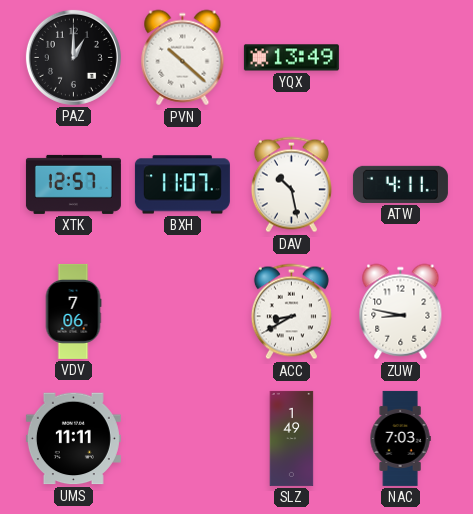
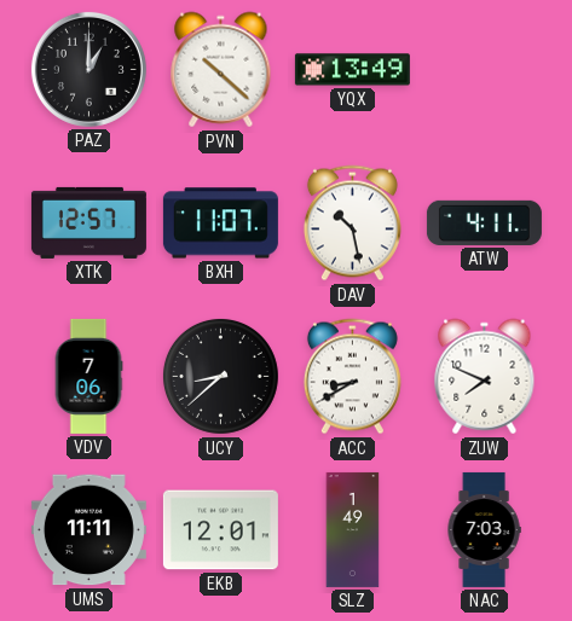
UCY: none -> 8:38 (220, 376)
ZUW: 8:47 -> 7:49 (485, 377)
EKB: none -> 12:01 (220, 530)
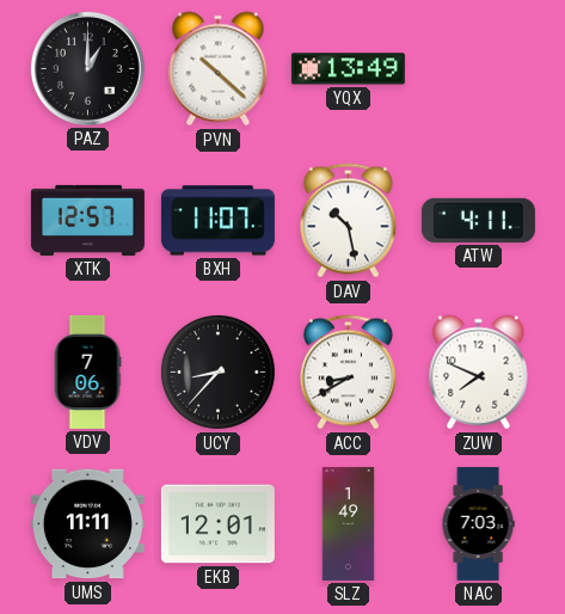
UCY: 8:38 -> 8:37 (217, 372)
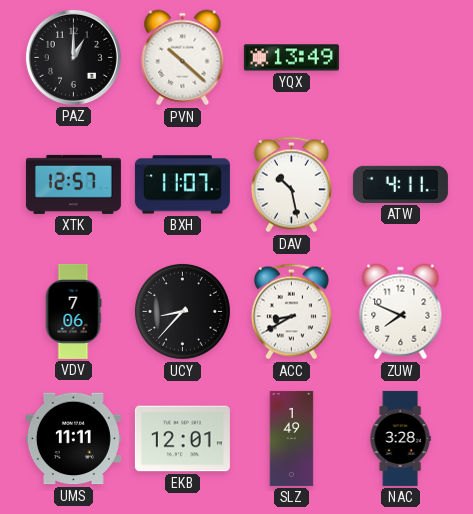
NAC: 7:03 -> 3:28 (400, 438)
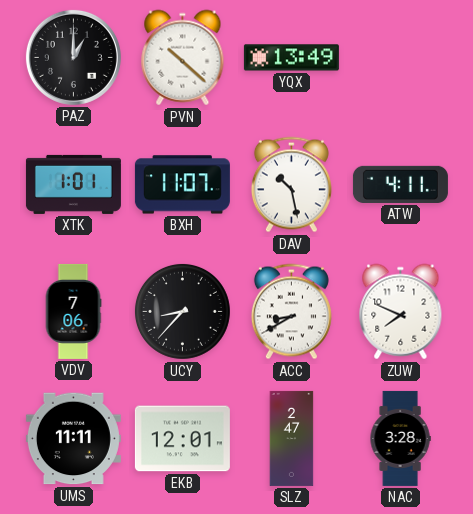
XTK: 12:57 -> 1:01 (73, 184)
SLZ: 1:49 -> 2:47 (292, 438)
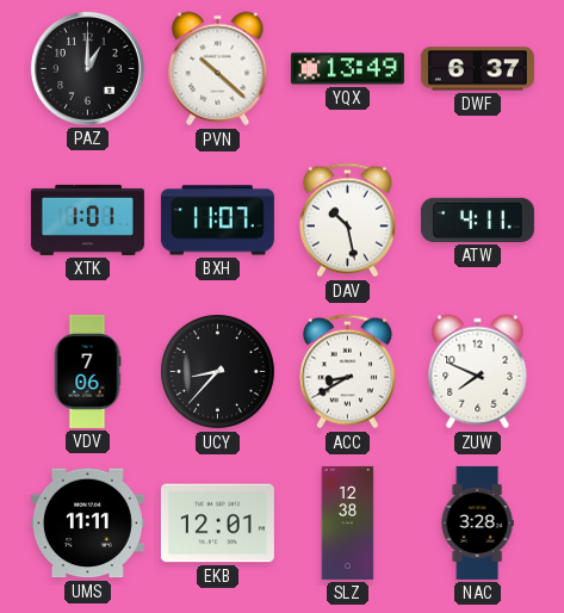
DWF: none -> 6:37 (477, 69)
SLZ: 2:47 -> 12:38 (348, 522)
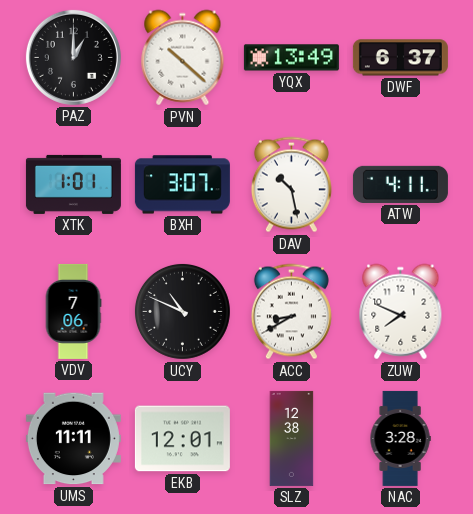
BXH: 11:07 -> 3:07 (182, 185)
UCY: 8:37 -> 10:49 (182, 311)
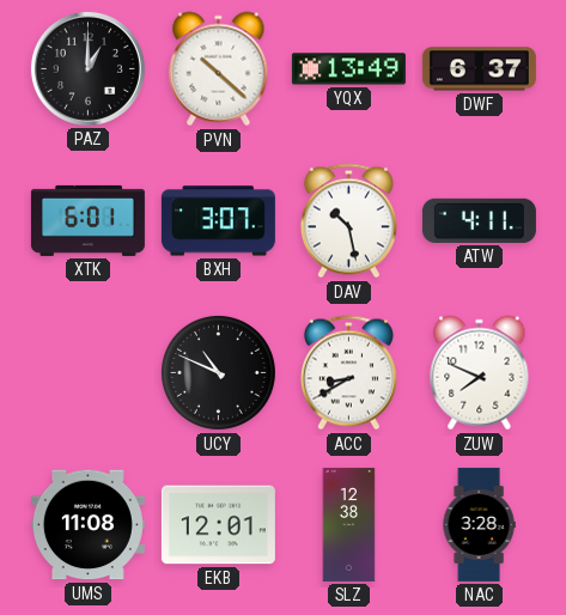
XTK: 1:01 -> 6:01 (87, 220)
VDV: 7:06 -> none (73, 311)
UMS: 11:11 -> 11:08 (87, 525)
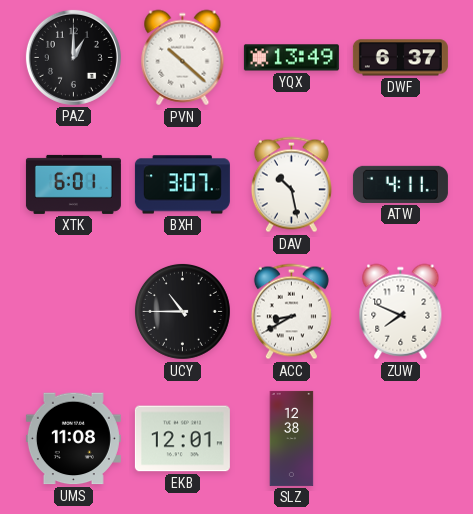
UCY: 10:49 -> 10:45 (182, 311)
NAC: 3:28 -> none (479, 524)
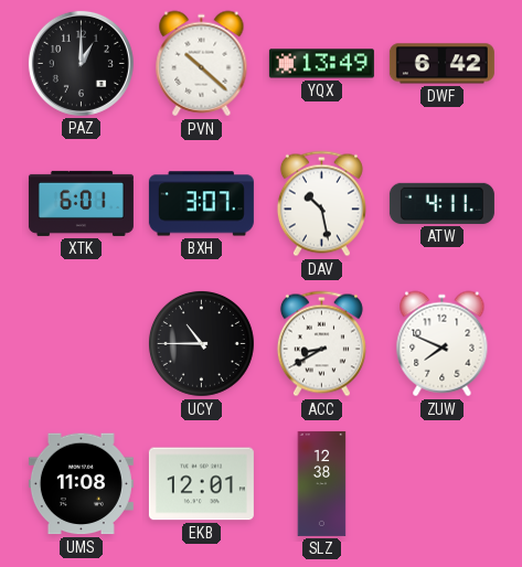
DWF: 6:37 -> 6:42 (441, 64)
